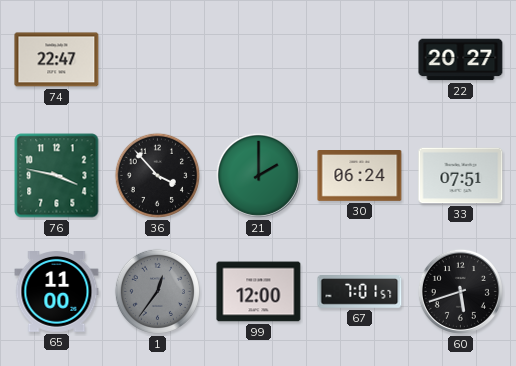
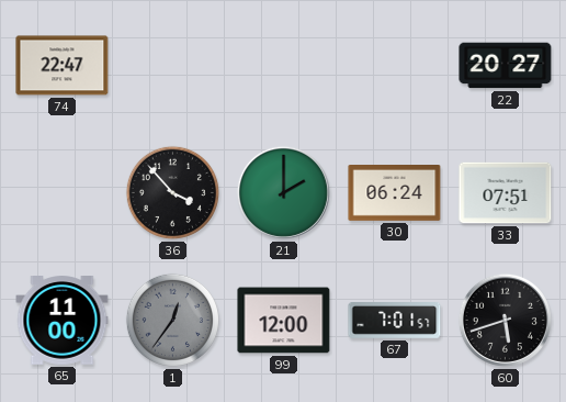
76: 3:47 -> none (57, 176)
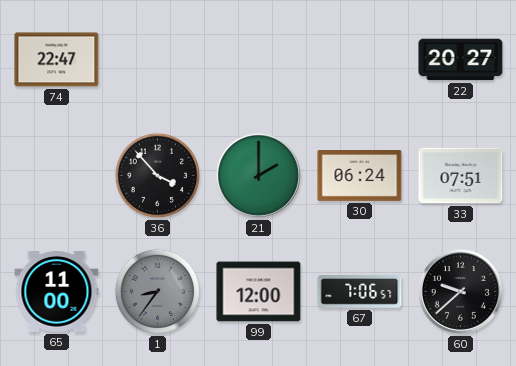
1: 12:36 -> 8:36 (157, 291)
67: 7:01 -> 7:06 (360, 292)
60: 5:42 -> 9:38 (460, 291)
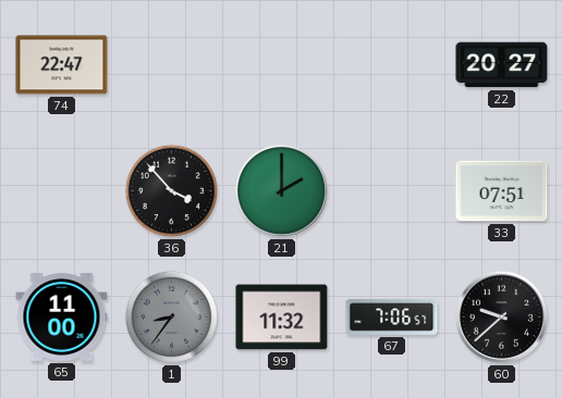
30: 06:24 -> none (360, 176)
99: 12:00 -> 11:32 (282, 318)
